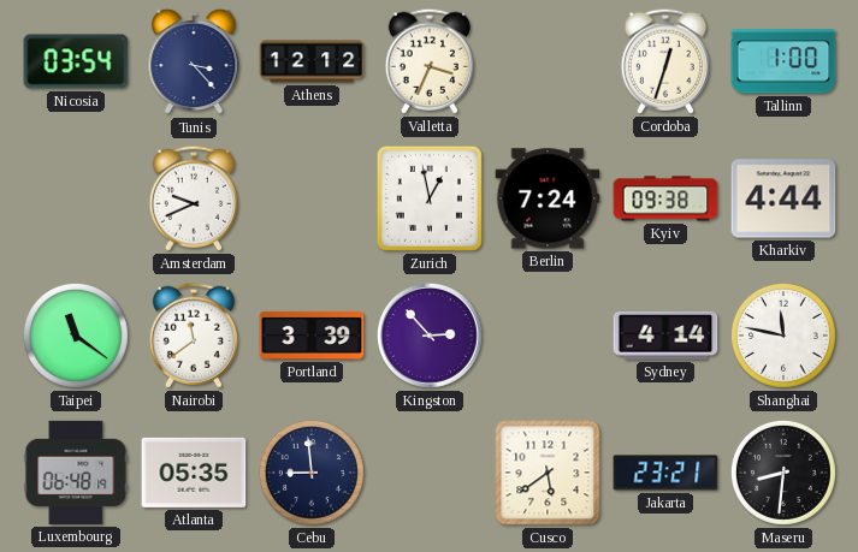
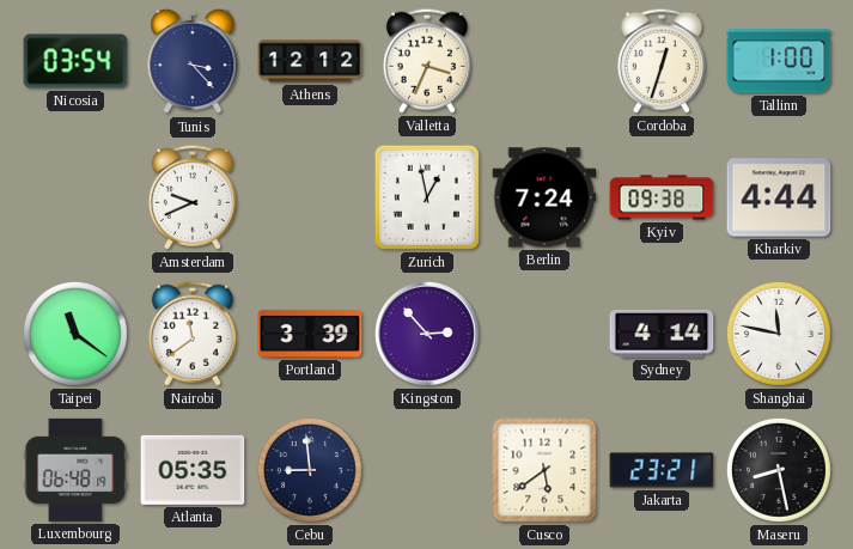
Maseru: 8:31 -> 8:28 (779, 470)
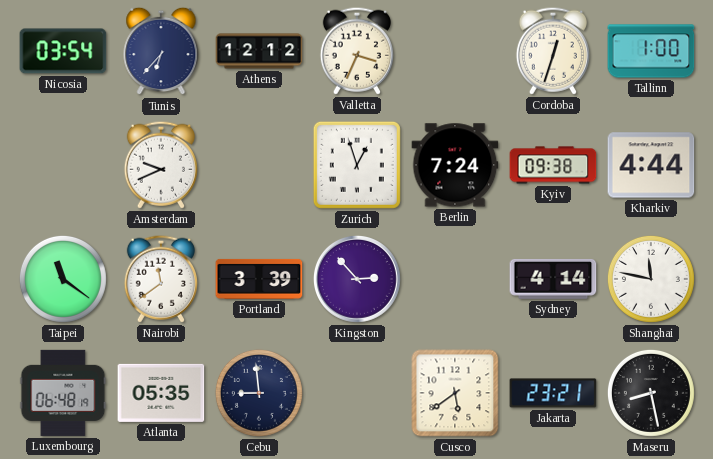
Tunis: 3:23 -> 6:37 (161, 51)
Zurich: 12:58 -> 12:57 (357, 165)
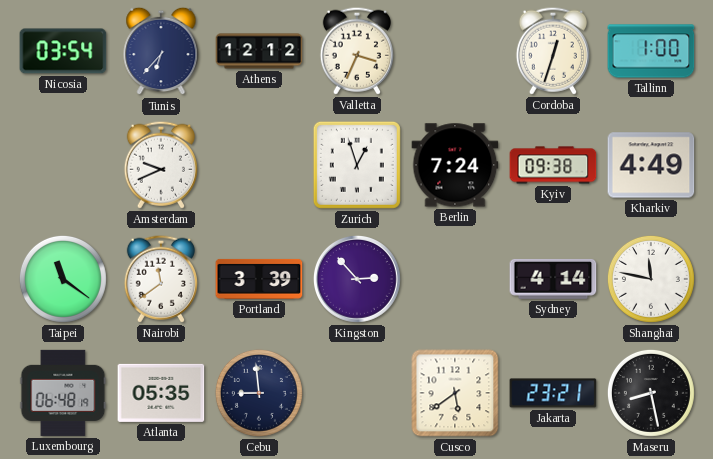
Kharkiv: 4:44 -> 4:49 (651, 165)
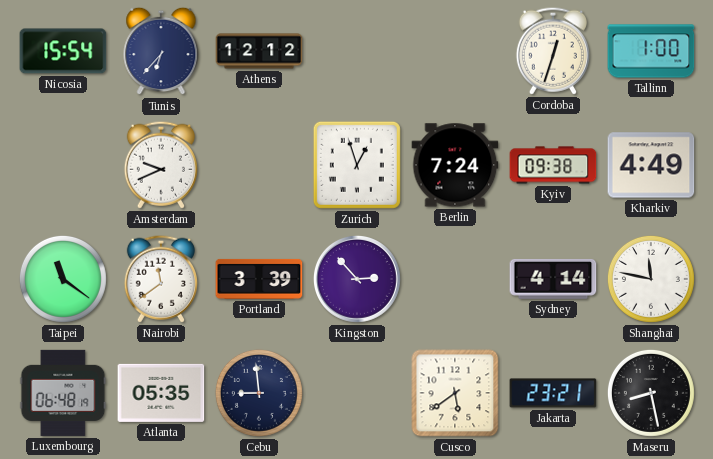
Nicosia: 03:54 -> 15:54 (63, 51)
Valletta: 3:34 -> none (357, 51)
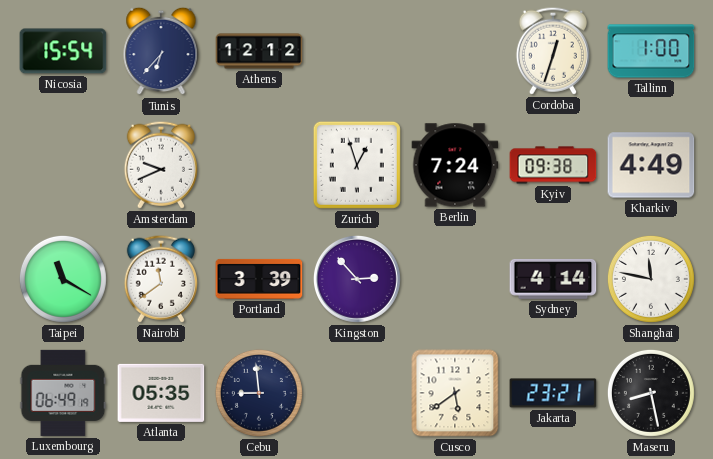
Taipei: 11:21 -> 11:20 (63, 279)
Luxembourg: 06:48 -> 06:49 (63, 393)
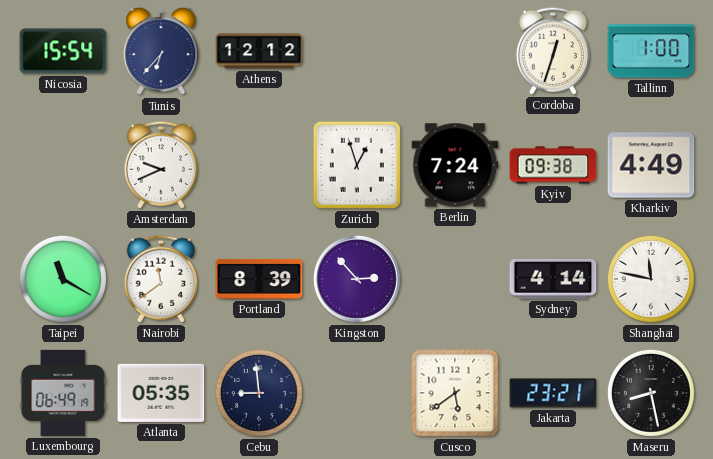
Portland: 3:39 -> 8:39 (259, 279)
